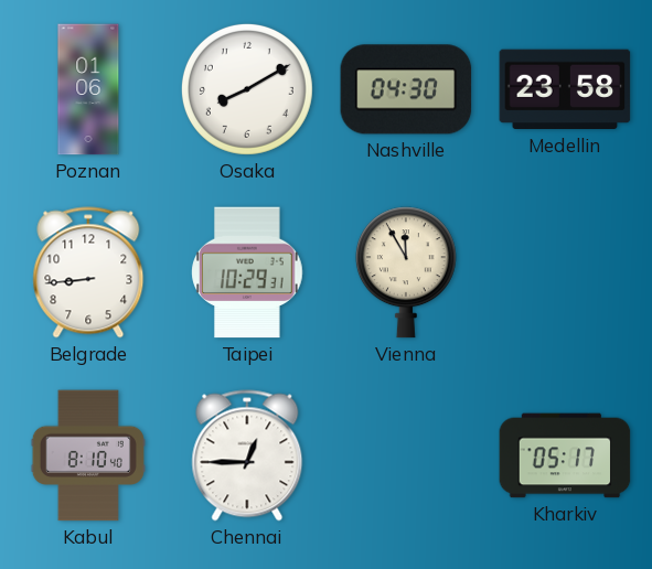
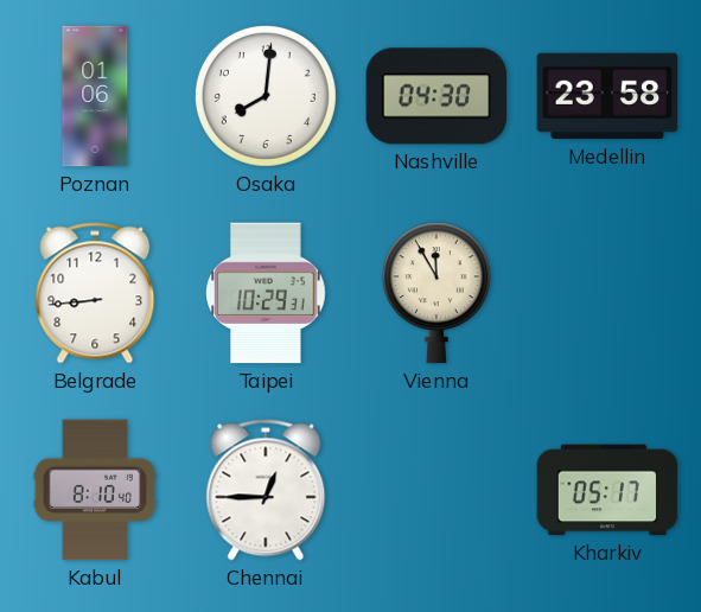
Osaka: 8:10 -> 8:01 (266, 96)
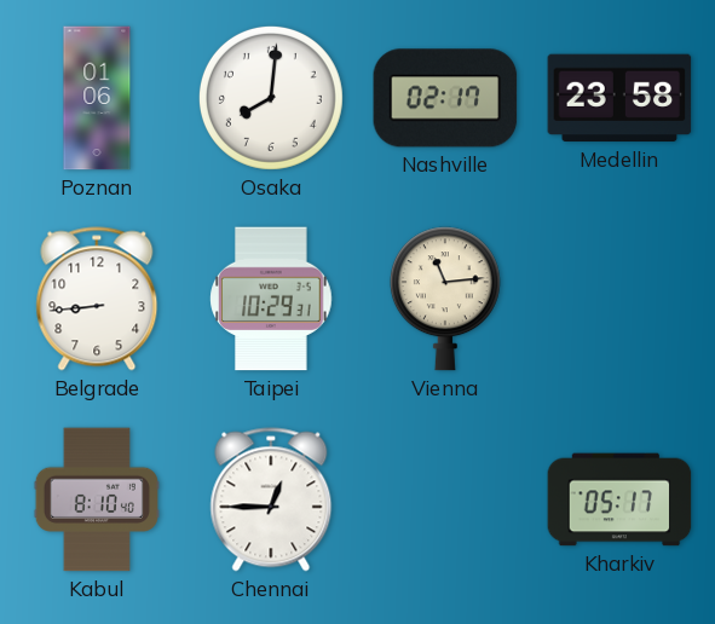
Nashville: 04:30 -> 02:17 (445, 98)
Vienna: 11:55 -> 11:14 (445, 299)
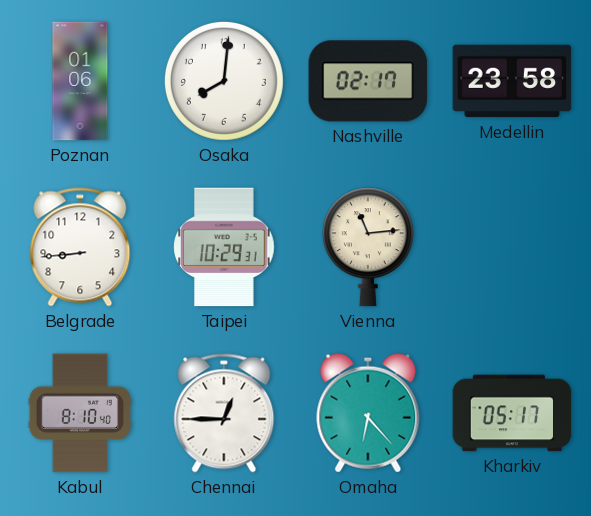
Omaha: none -> 6:23 (368, 413)
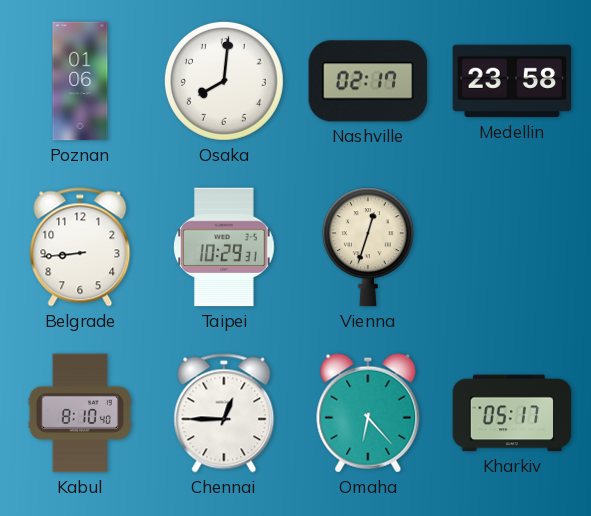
Vienna: 11:14 -> 12:33 (368, 247)
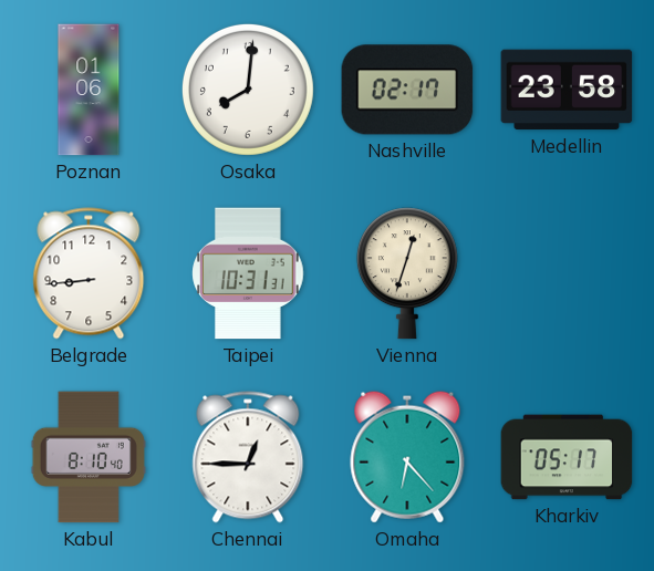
Taipei: 10:29 -> 10:31 (248, 273)
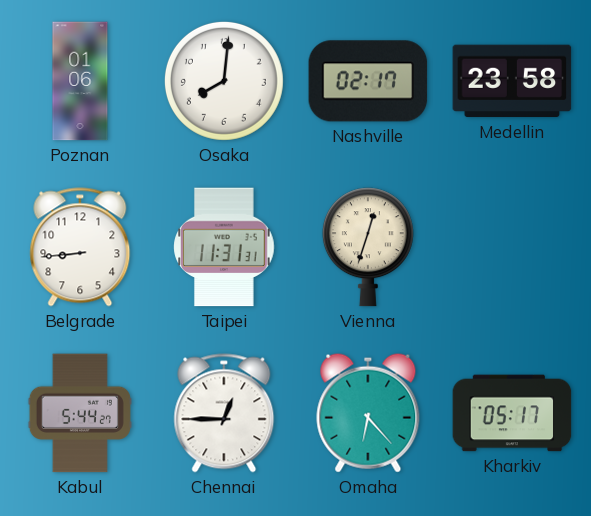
Taipei: 10:31 -> 11:31 (224, 247)
Kabul: 8:10 -> 5:44 (80, 413)
